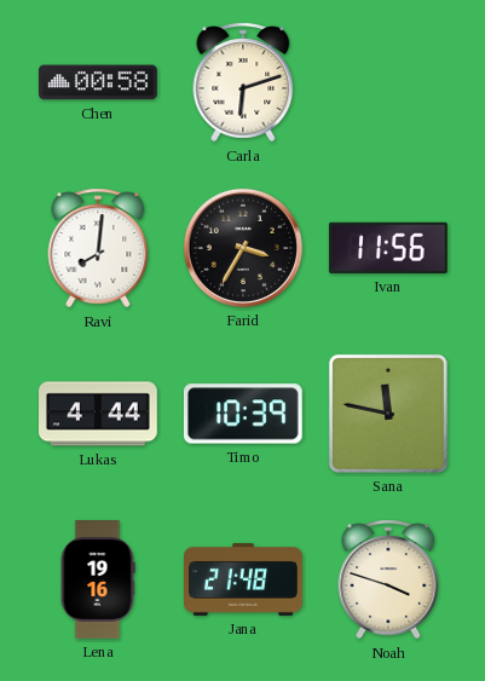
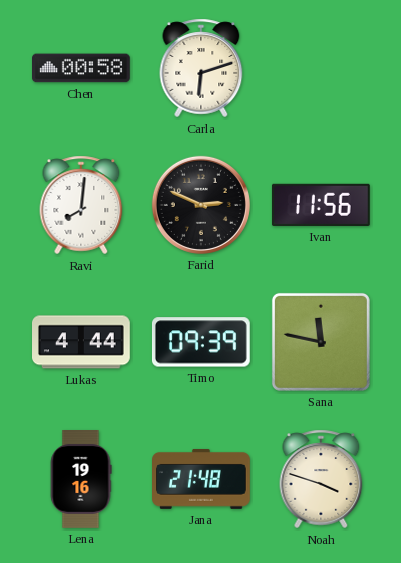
Farid: 3:35 -> 2:49 (201, 205)
Timo: 10:39 -> 09:39 (201, 342)
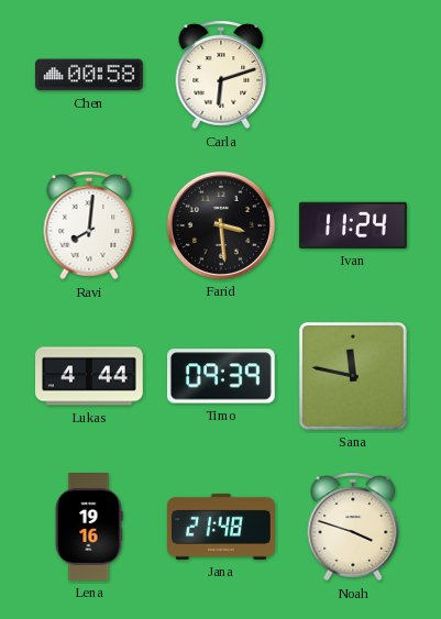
Farid: 2:49 -> 3:29 (221, 225)
Ivan: 11:56 -> 11:24 (353, 225)
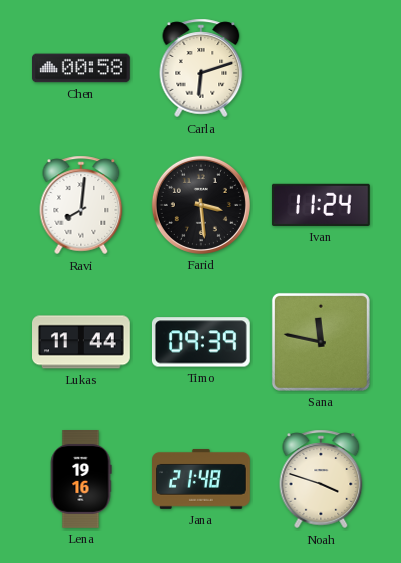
Lukas: 4:44 -> 11:44 (82, 342)
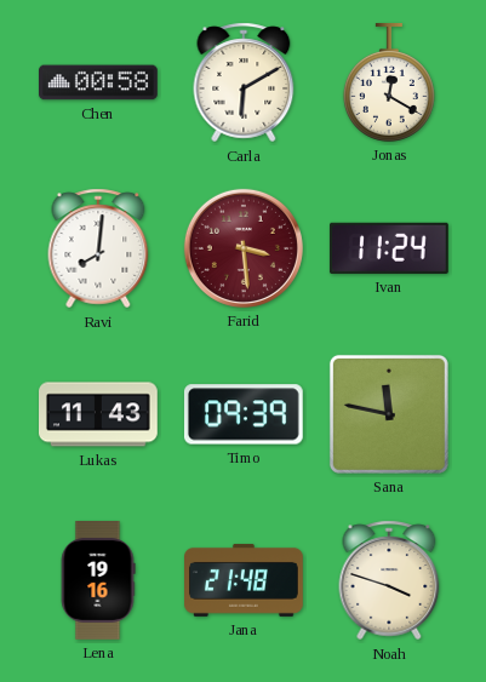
Carla: 6:12 -> 6:10 (244, 82)
Jonas: none -> 12:20 (389, 84)
Farid dial: black -> burgundy (244, 248)
Lukas: 11:44 -> 11:43 (99, 414)
